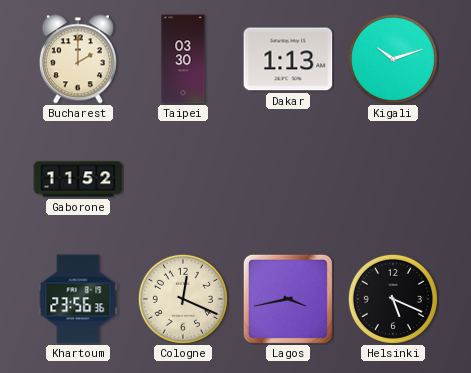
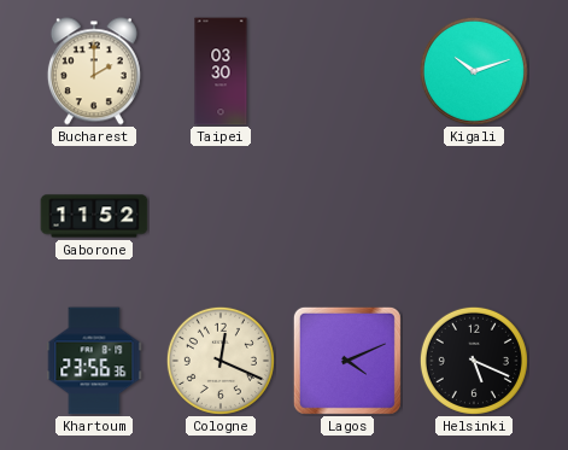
Dakar: 1:13 -> none (288, 59)
Lagos: 3:43 -> 4:11 (347, 361)
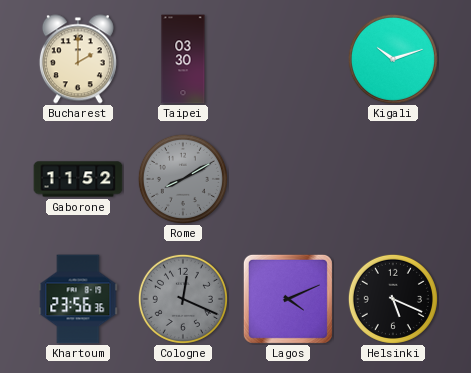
Rome: none -> 8:10 (183, 179)
Cologne dial: cream -> grey (183, 299)
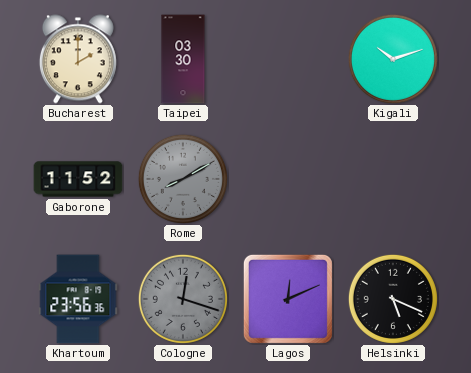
Cologne: 12:19 -> 12:18 (183, 299)
Lagos: 4:11 -> 12:11 (288, 299)
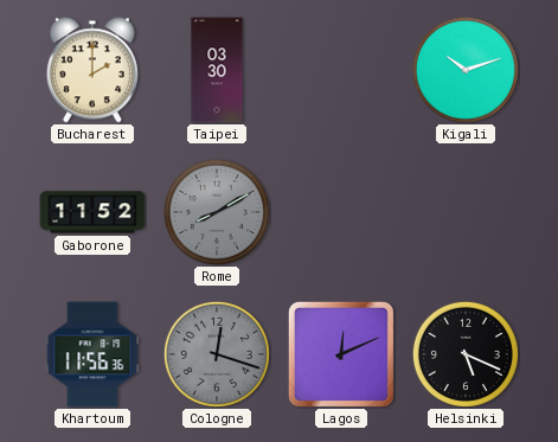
Khartoum: 23:56 -> 11:56 (92, 354)
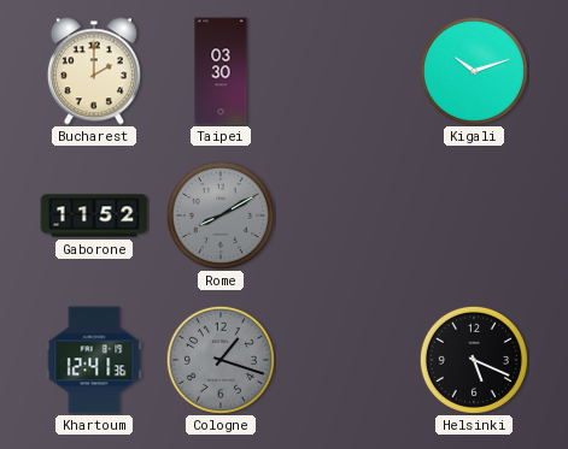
Khartoum: 11:56 -> 12:41 (94, 360)
Cologne: 12:18 -> 1:18 (221, 360)
Lagos: 12:11 -> none (341, 354)
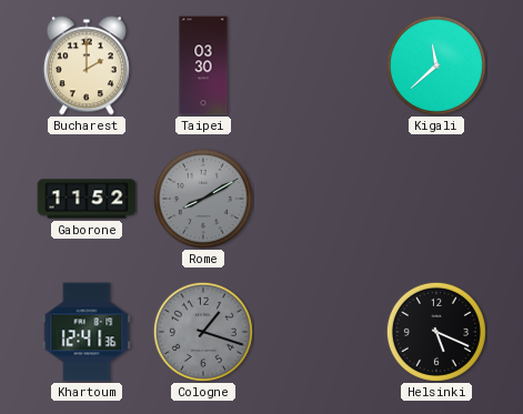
Kigali: 10:12 -> 11:38 (436, 65)
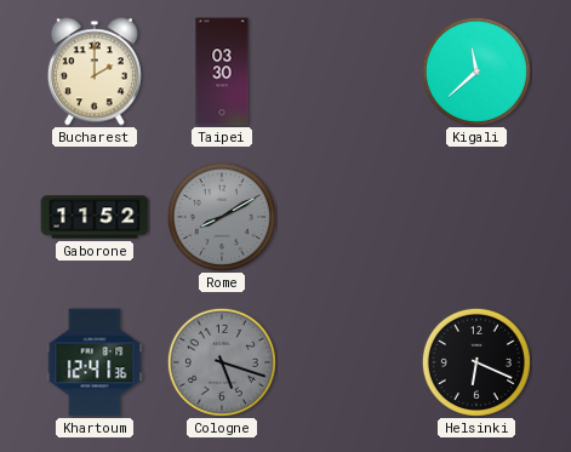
Cologne: 1:18 -> 5:18 (222, 362)
Helsinki: 5:19 -> 6:19 (476, 362)
